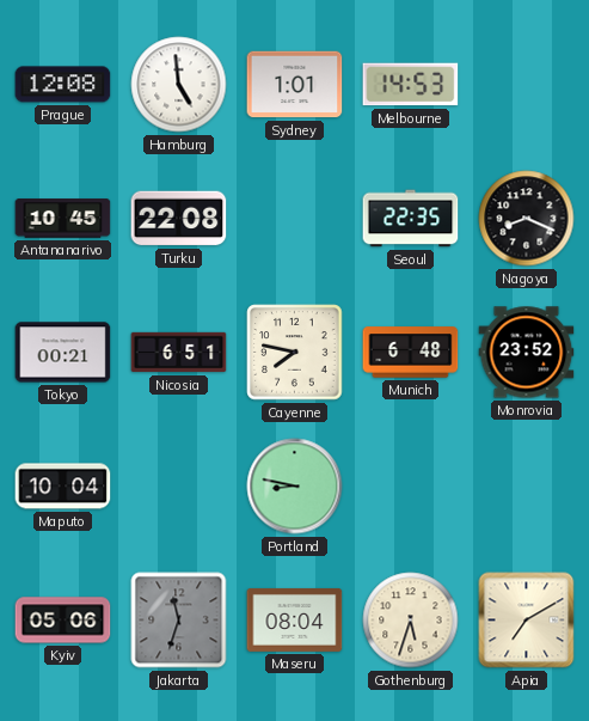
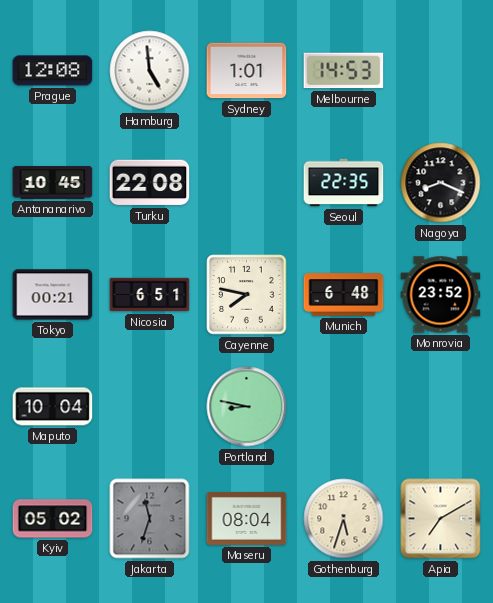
Kyiv: 05:06 -> 05:02 (53, 519)
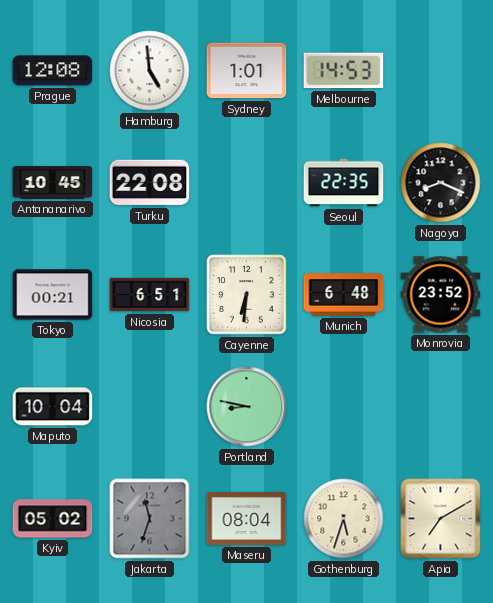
Cayenne: 7:47 -> 6:31 (247, 295)
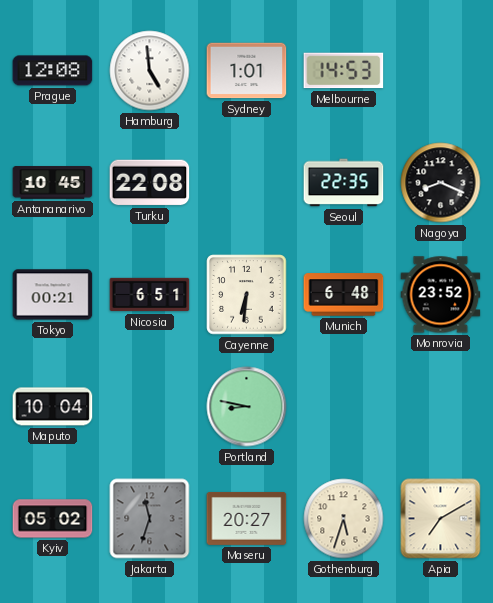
Maseru: 08:04 -> 20:27 (247, 518)
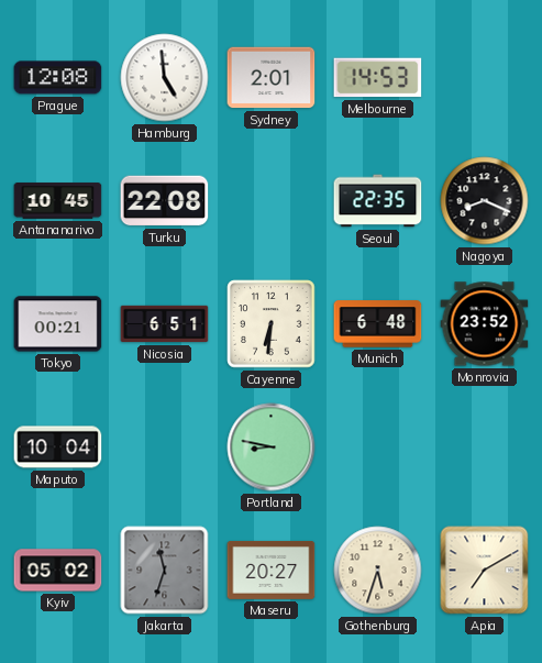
Sydney: 1:01 -> 2:01 (272, 78)
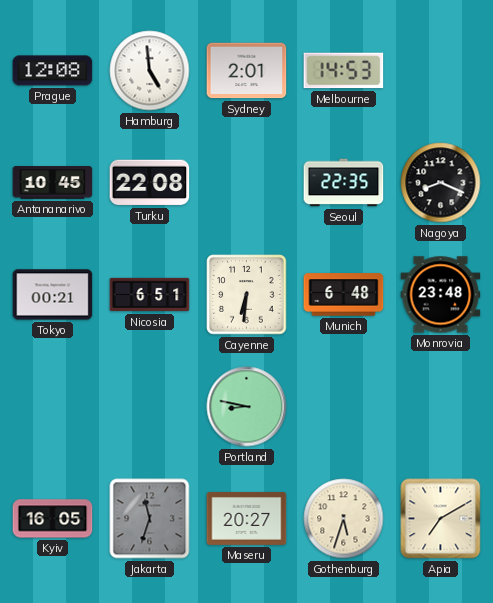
Monrovia: 23:52 -> 23:48 (441, 295)
Maputo: 10:04 -> none (58, 447)
Kyiv: 05:02 -> 16:05 (53, 519)
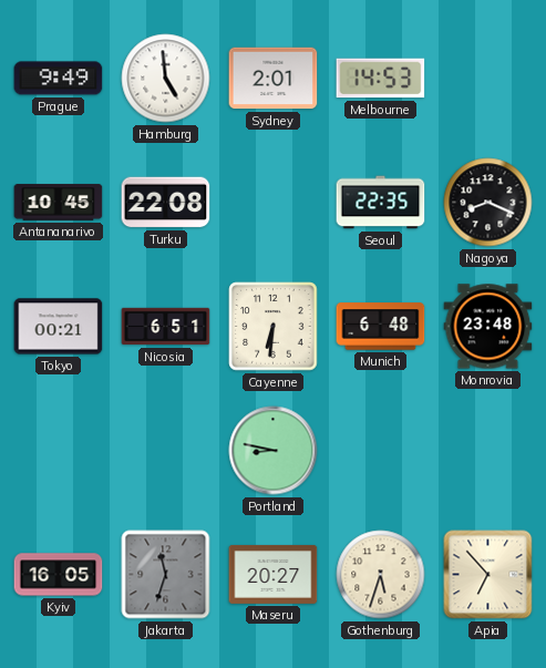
Prague: 12:08 -> 9:49 (59, 79)
Apia: 7:10 -> 6:53 (488, 575)
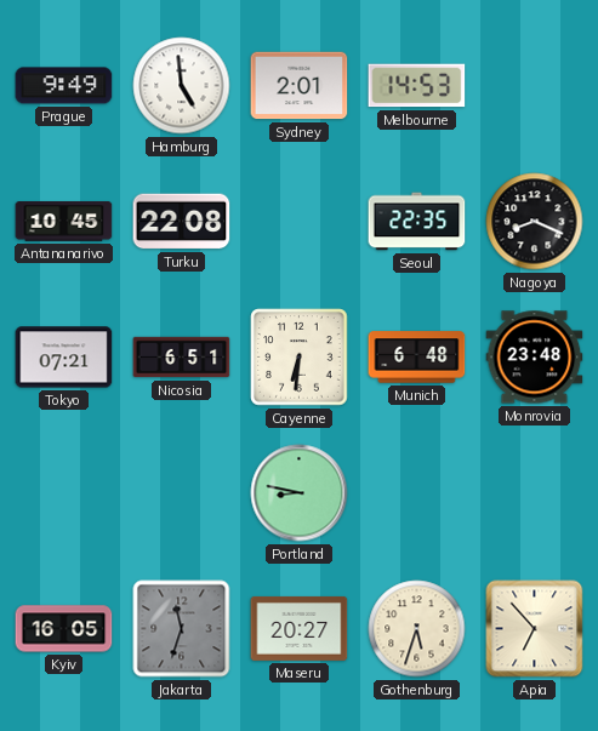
Tokyo: 00:21 -> 07:21 (64, 358)
